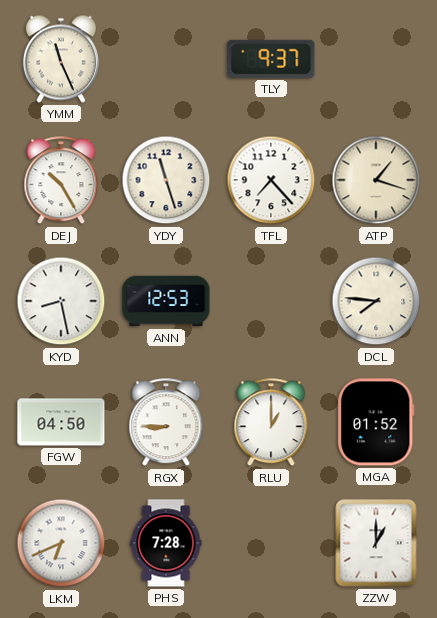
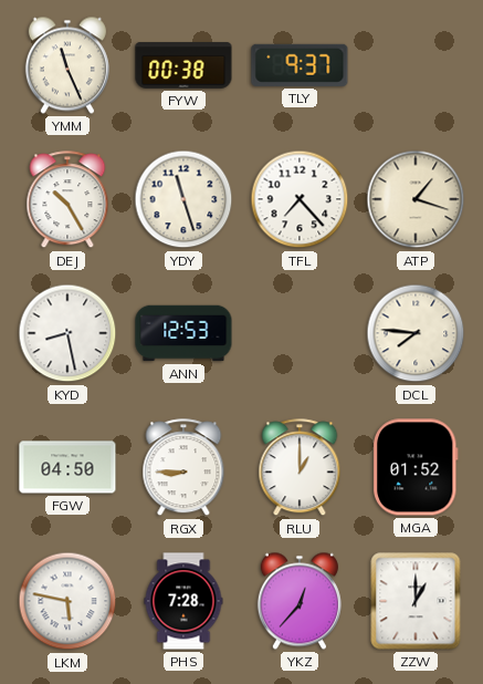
FYW: none -> 00:38 (183, 65)
LKM: 6:41 -> 5:47 (67, 601)
YKZ: none -> 12:37 (300, 601)
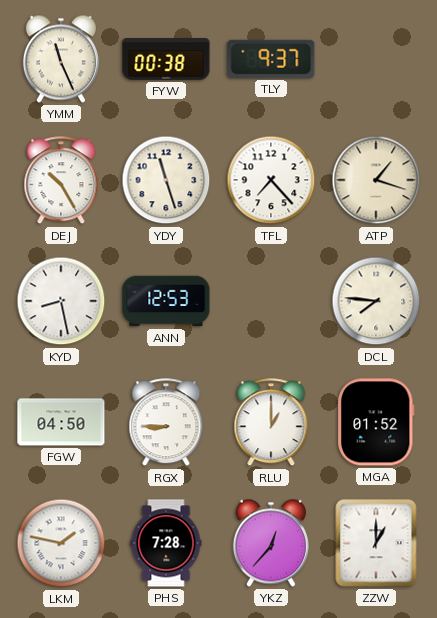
LKM: 5:47 -> 1:47 (61, 543)
